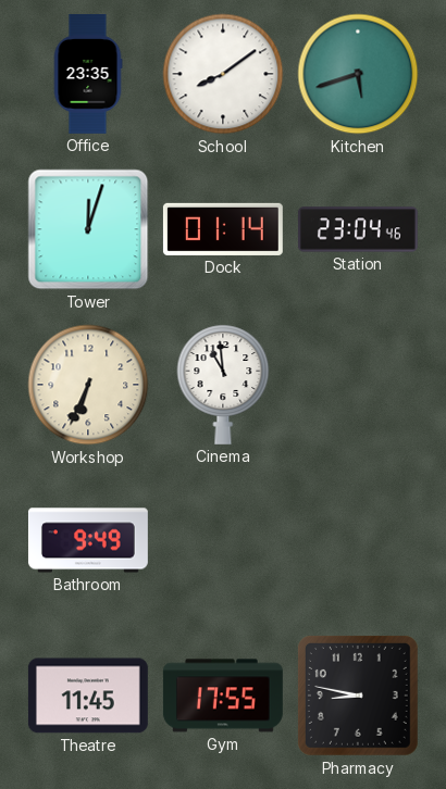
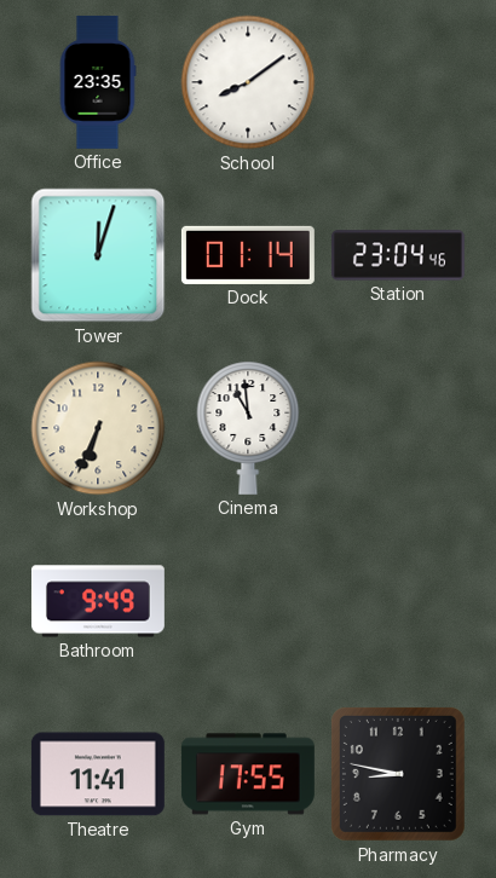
Kitchen: 5:42 -> none (358, 74)
Theatre: 11:45 -> 11:41 (98, 774)
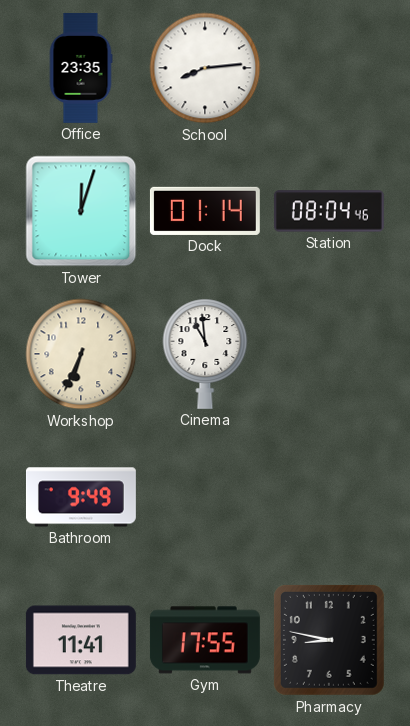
School: 8:09 -> 8:14 (205, 68)
Station: 23:04 -> 08:04 (329, 211)
